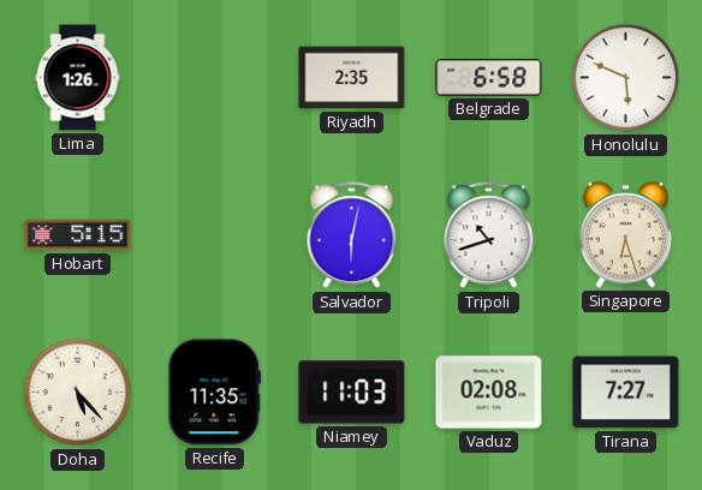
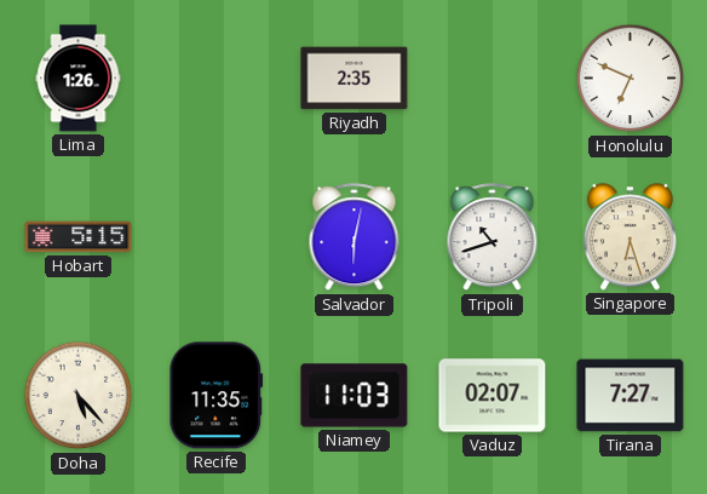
Belgrade: 6:58 -> none (489, 78)
Honolulu: 5:49 -> 6:49 (631, 79)
Vaduz: 02:08 -> 02:07 (493, 396)
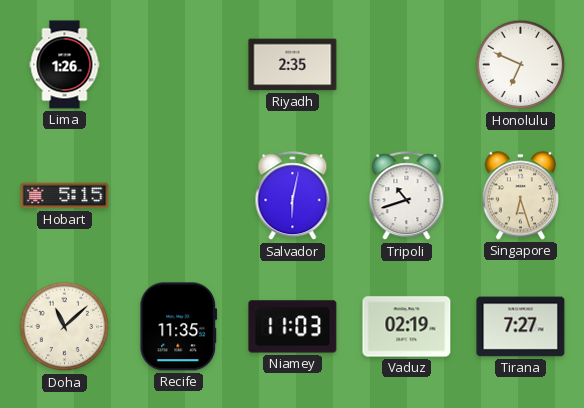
Doha: 5:23 -> 11:08 (65, 327)
Vaduz: 02:07 -> 02:19 (407, 327)
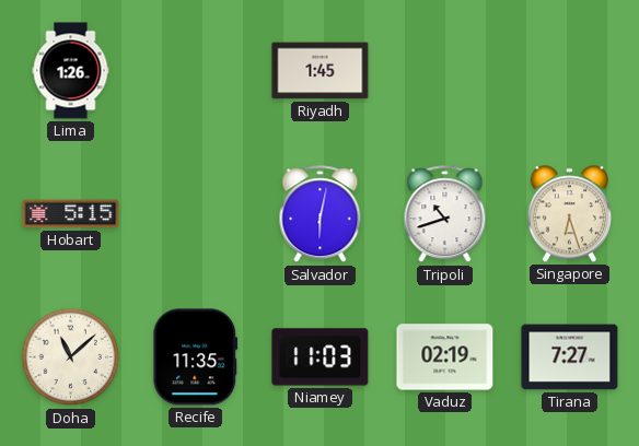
Riyadh: 2:35 -> 1:45 (321, 71)
Honolulu: 6:49 -> none (521, 65)
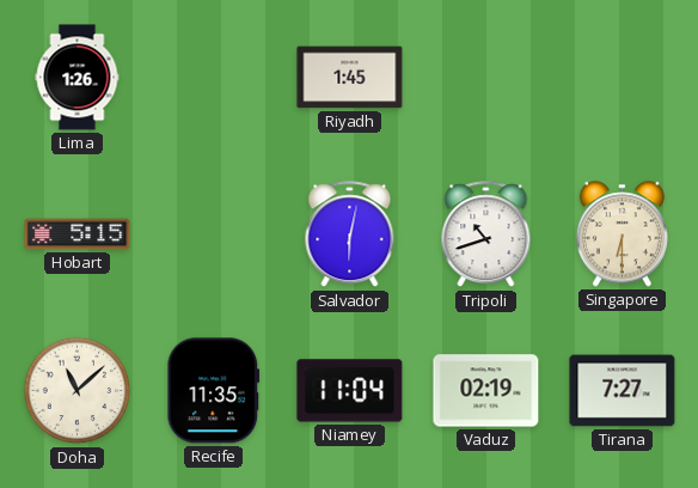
Singapore: 6:27 -> 6:30 (622, 234)
Niamey: 11:03 -> 11:04 (350, 391)
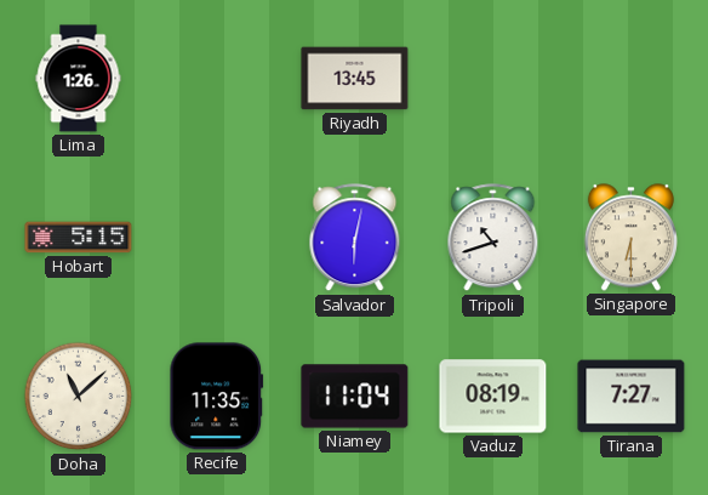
Riyadh: 1:45 -> 13:45 (355, 79)
Vaduz: 02:19 -> 08:19 (493, 397)
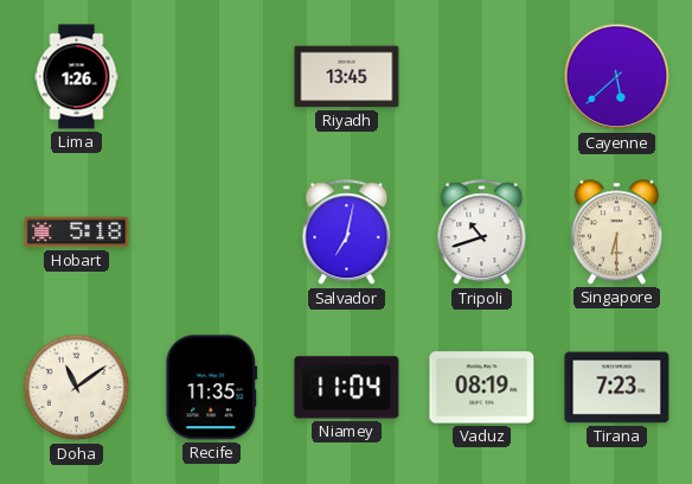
Cayenne: none -> 5:38 (617, 77)
Hobart: 5:15 -> 5:18 (77, 233)
Salvador: 6:02 -> 7:02 (347, 233)
Doha: 11:08 -> 11:09 (77, 388)
Tirana: 7:27 -> 7:23 (617, 388)
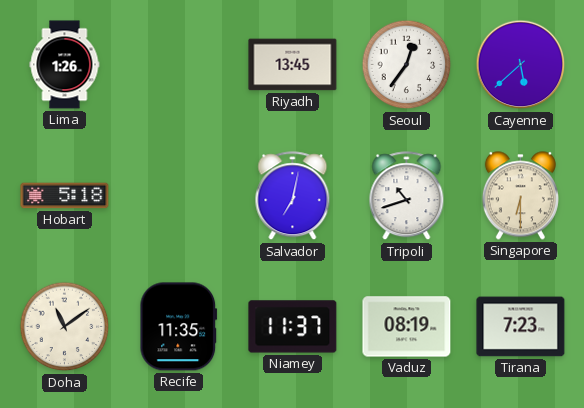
Seoul: none -> 12:36 (407, 65)
Niamey: 11:04 -> 11:37 (293, 327)
